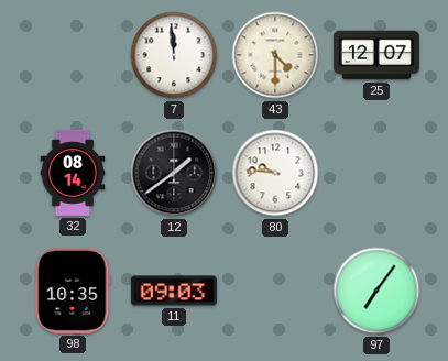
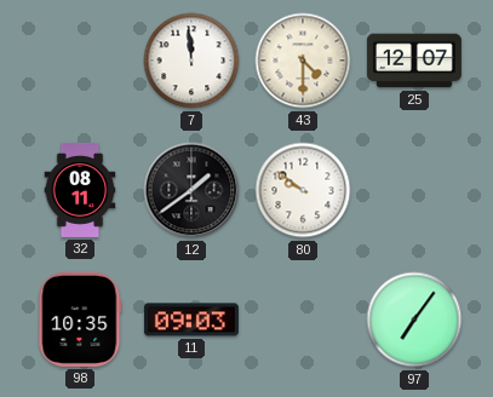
32: 08:14 -> 08:11 (80, 190)
80: 9:46 -> 9:51 (303, 190)
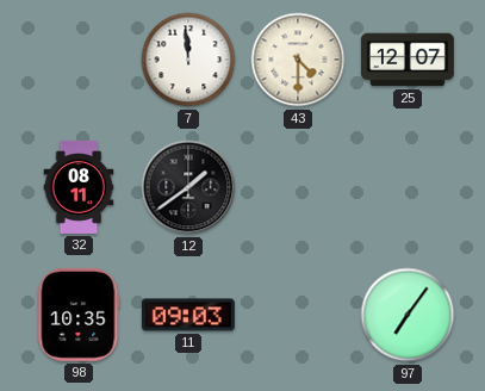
80: 9:51 -> none (303, 190)
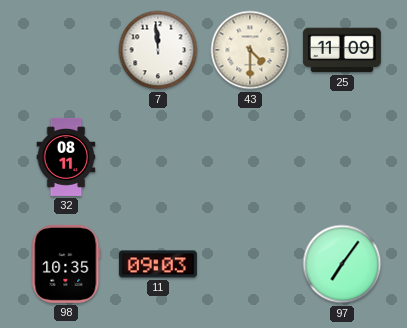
25: 12:07 -> 11:09 (342, 50)
12: 1:39 -> none (188, 187)
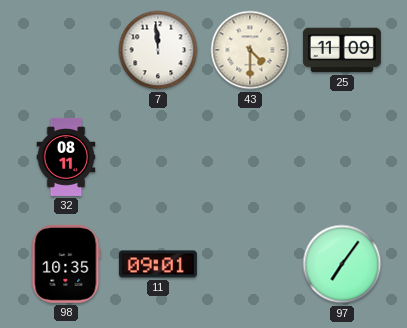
11: 09:03 -> 09:01 (158, 264)
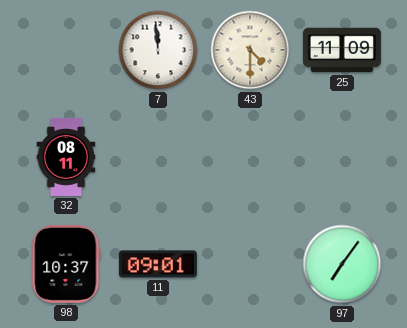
98: 10:35 -> 10:37 (66, 264)
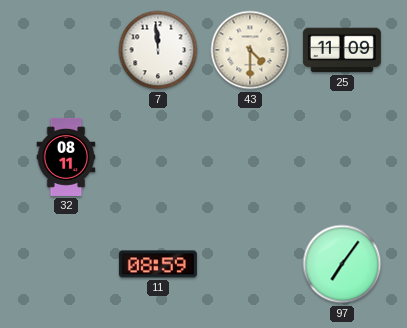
98: 10:37 -> none (66, 264)
11: 09:01 -> 08:59 (158, 264)
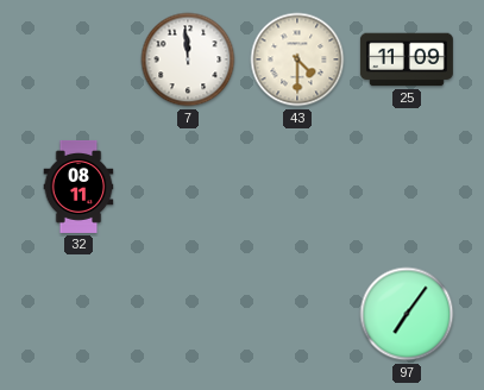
11: 08:59 -> none (158, 264)
